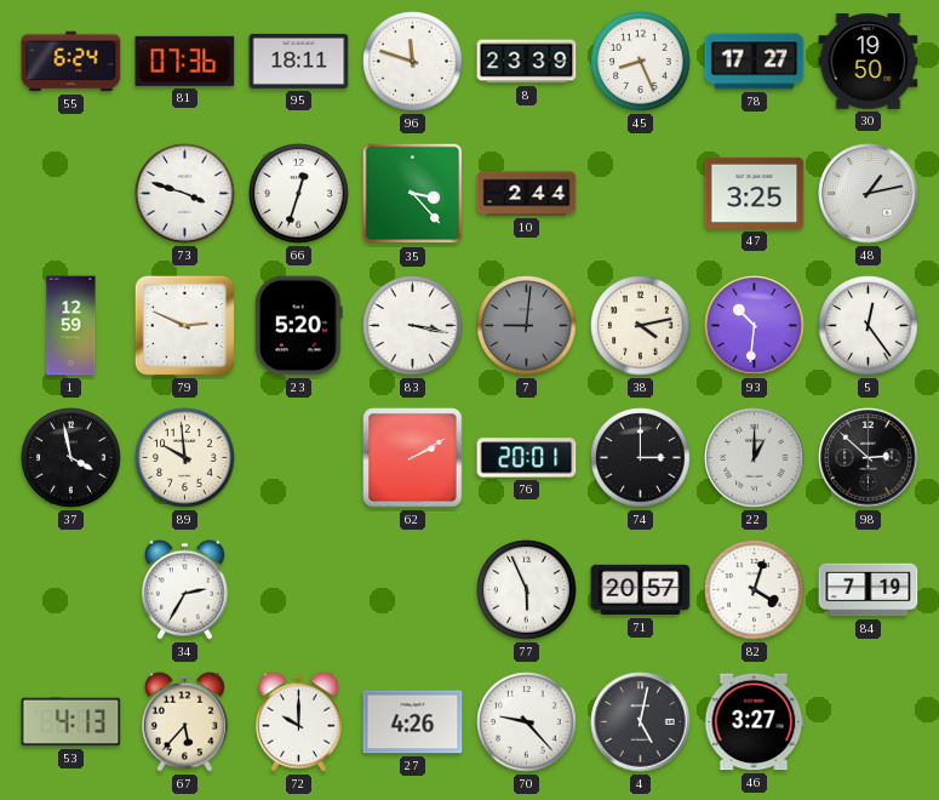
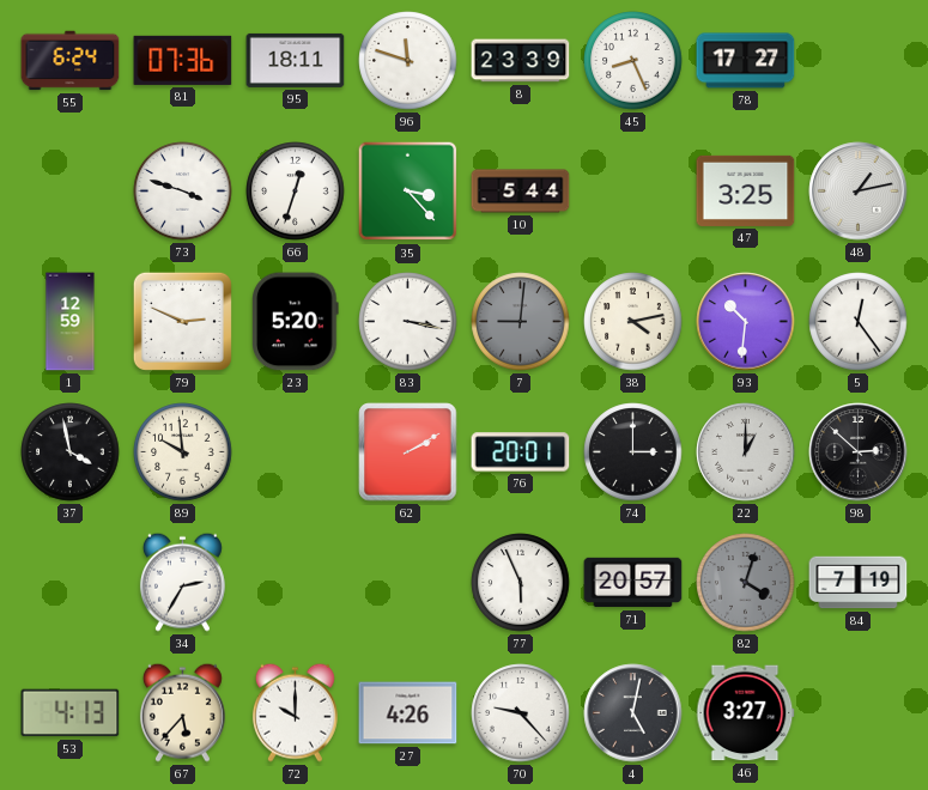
30: 19:50 -> none (869, 62)
10: 2:44 -> 5:44 (521, 192)
82 dial: white -> grey (746, 583)
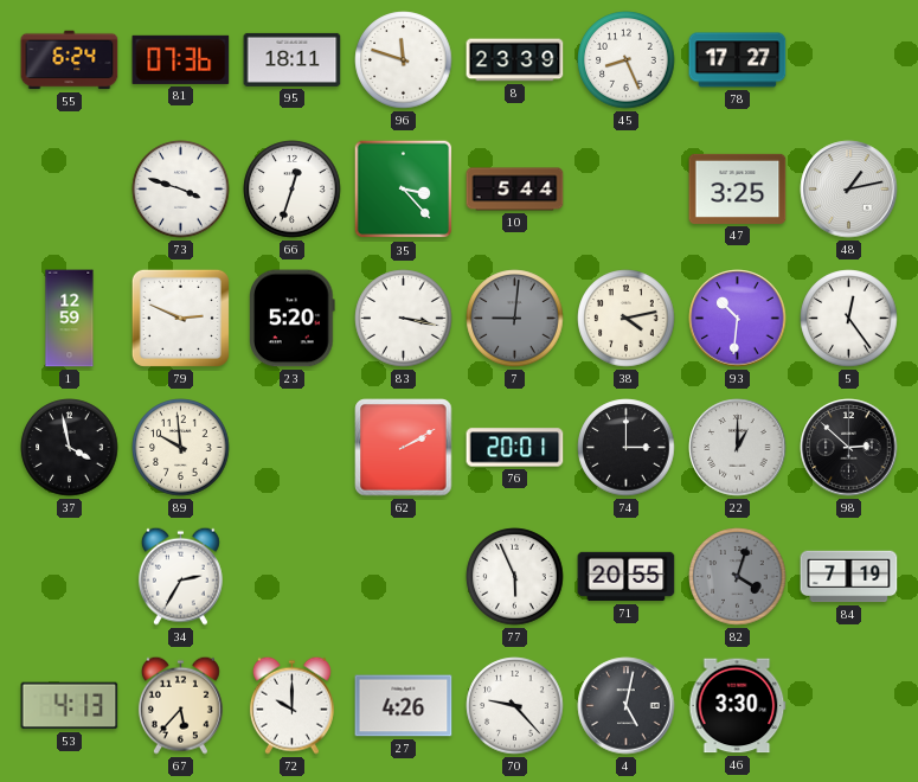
71: 20:57 -> 20:55 (627, 577)
46: 3:27 -> 3:30 (738, 706)
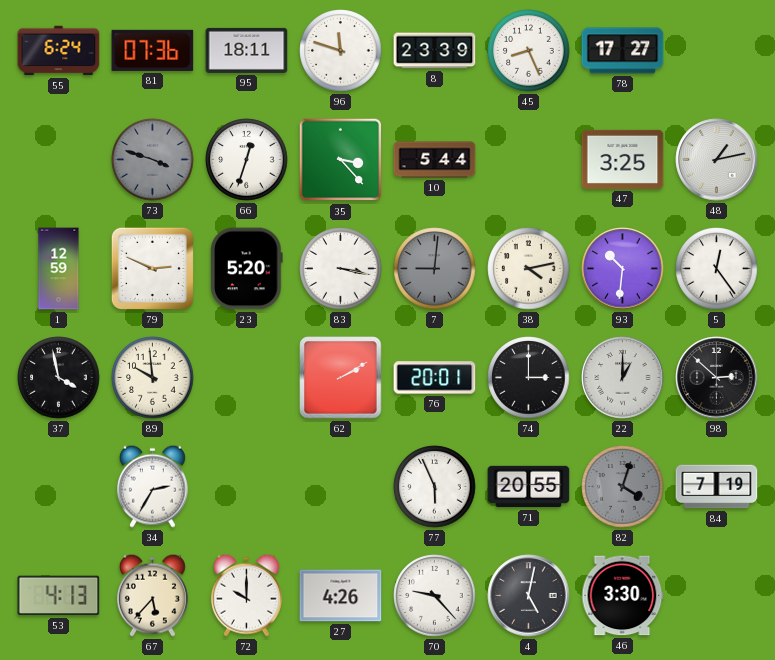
73 dial: white -> grey (153, 160)
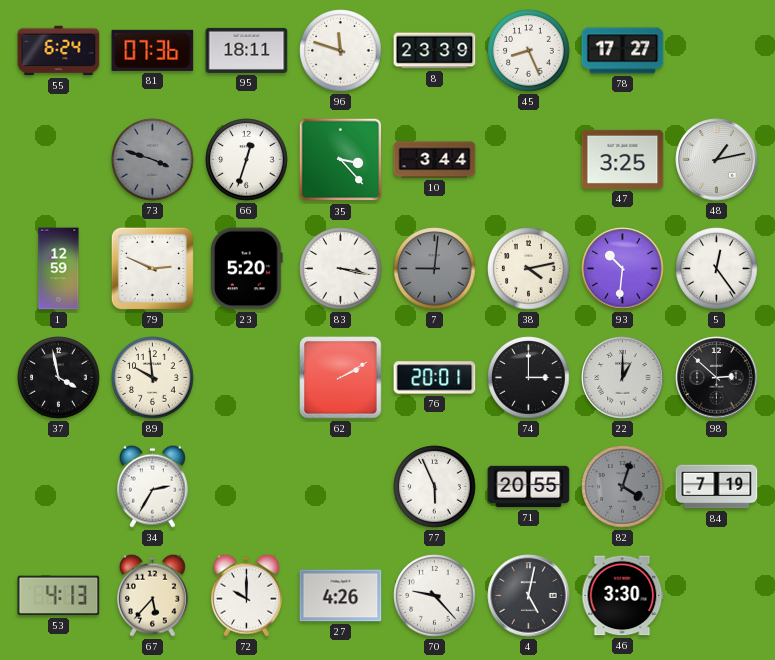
10: 5:44 -> 3:44 (435, 160)
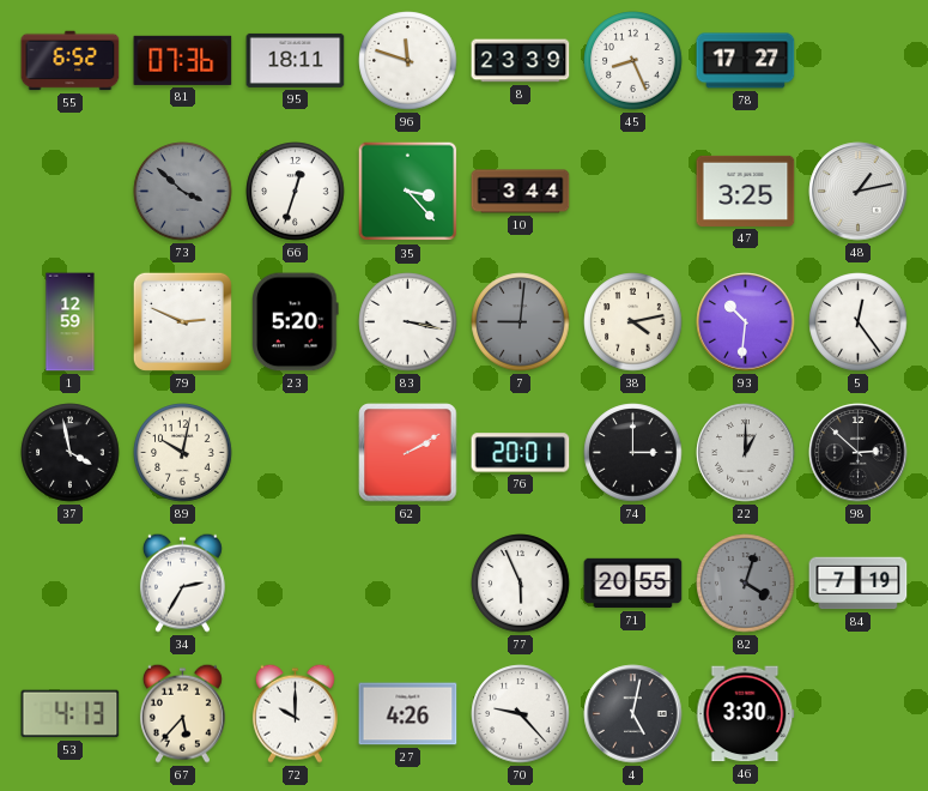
55: 6:24 -> 6:52 (71, 61)
73: 3:48 -> 3:52 (183, 192)
89: 9:59 -> 10:02 (183, 453)
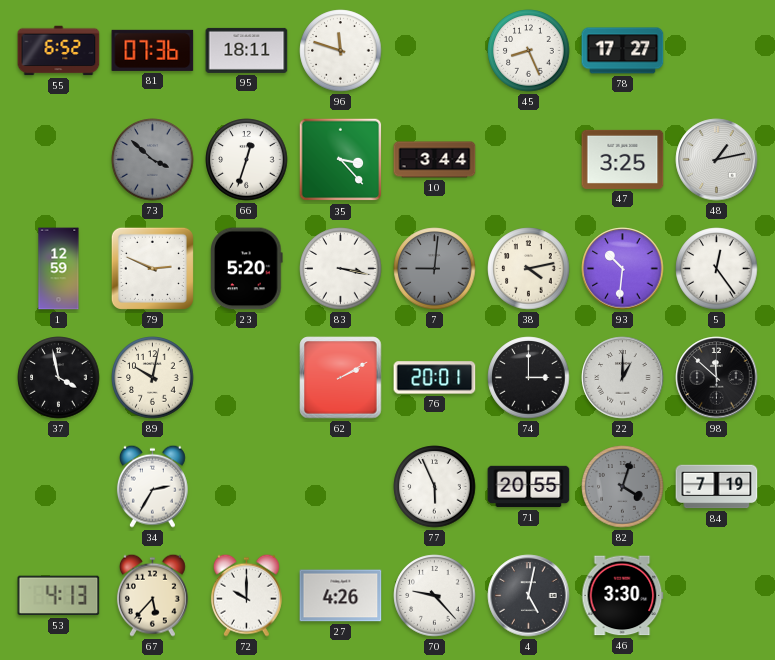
8: 23:39 -> none (521, 61)
98: 2:52 -> 11:52 (717, 378)
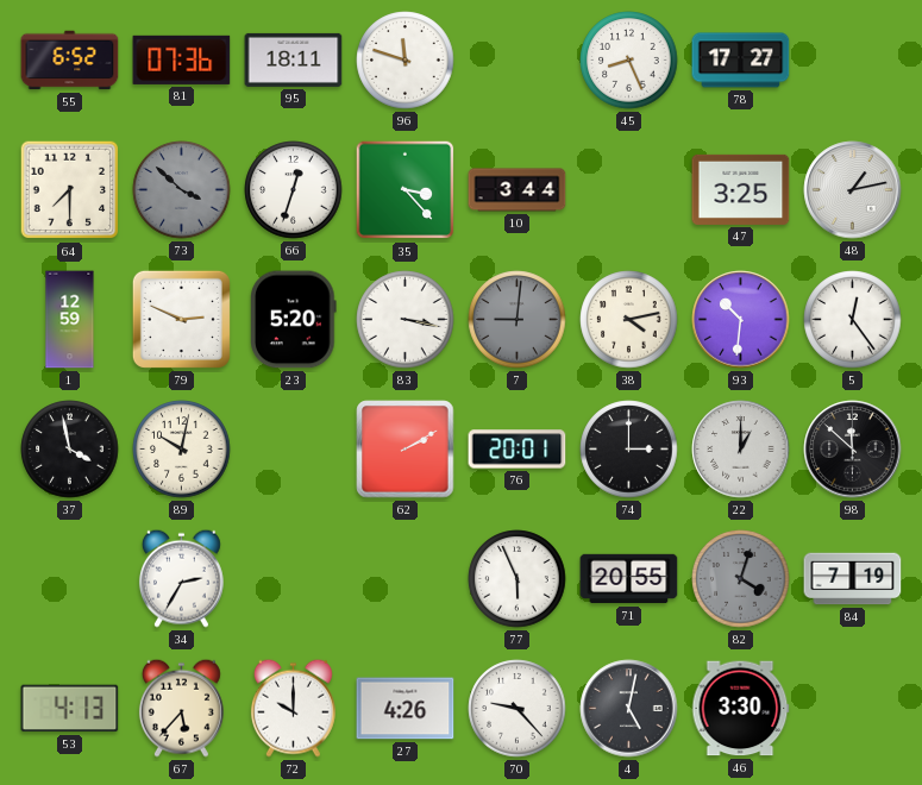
64: none -> 7:30 (70, 190)
